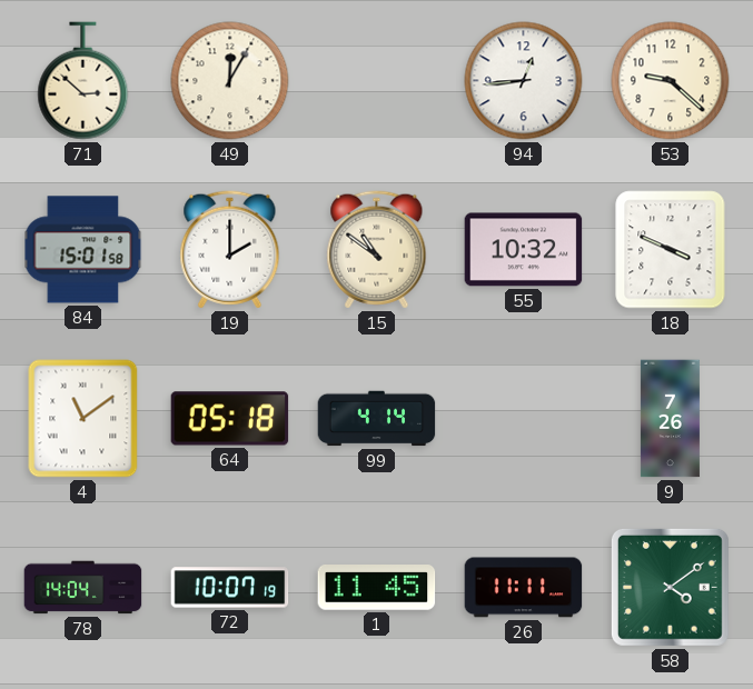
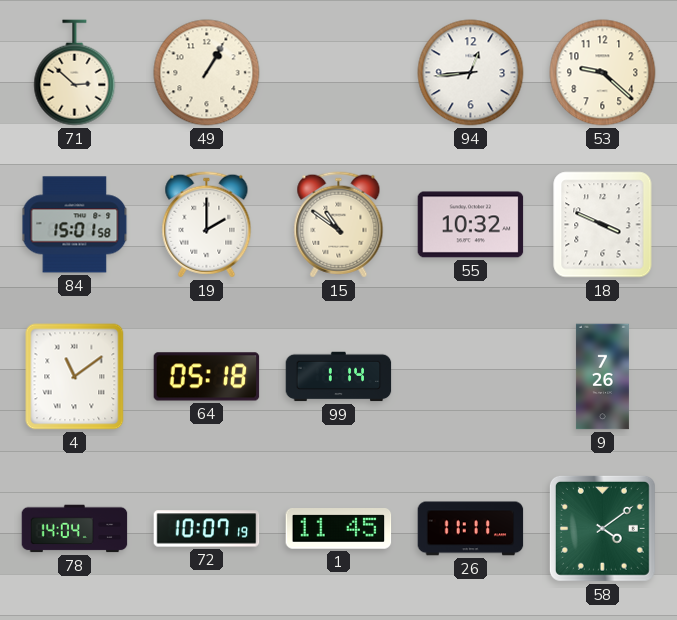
49: 12:05 -> 1:05 (207, 73)
99: 4:14 -> 1:14 (339, 377)
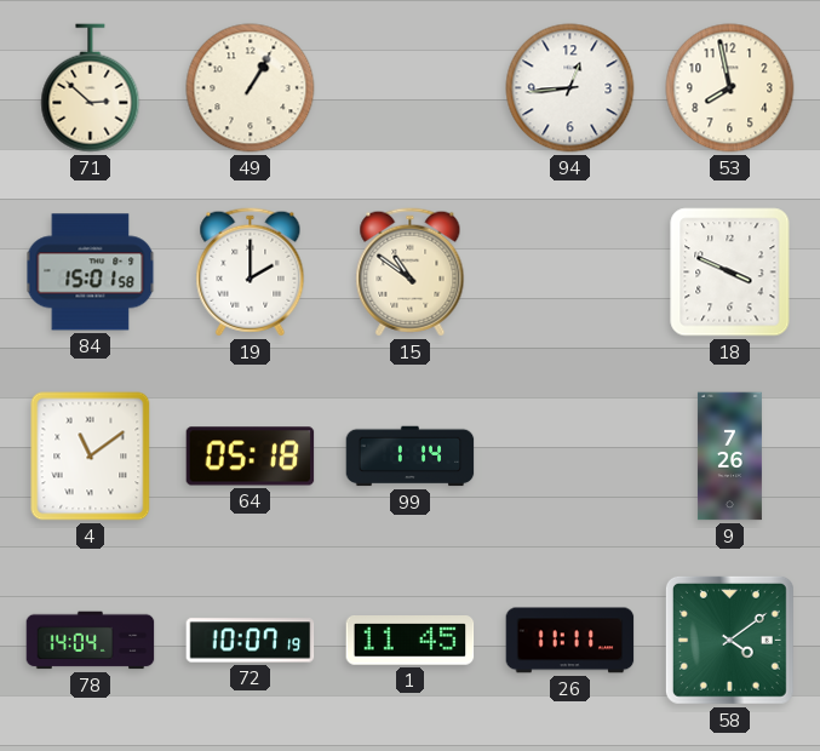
53: 9:22 -> 7:58 (730, 88)
55: 10:32 -> none (471, 225)
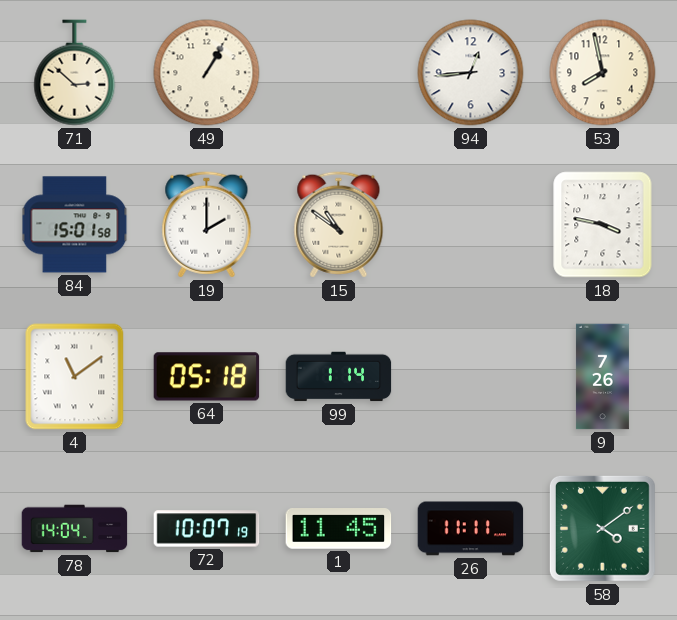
18: 3:49 -> 3:47 (603, 225)
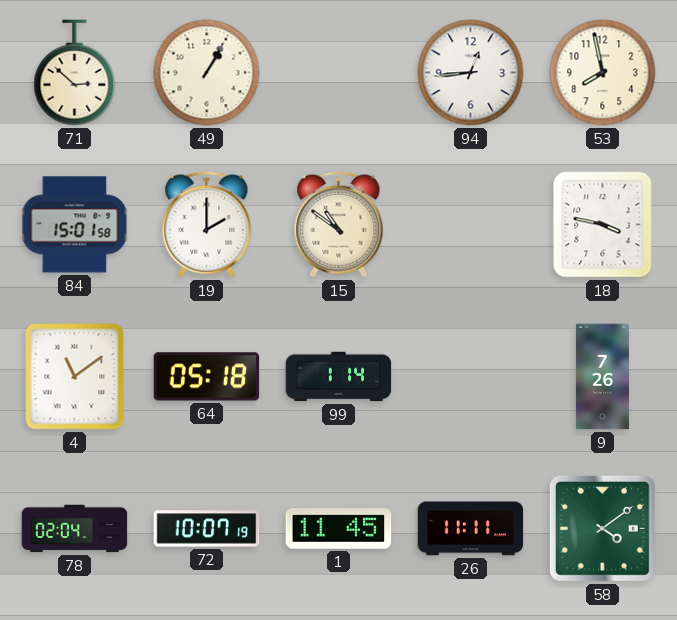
78: 14:04 -> 02:04 (75, 529)
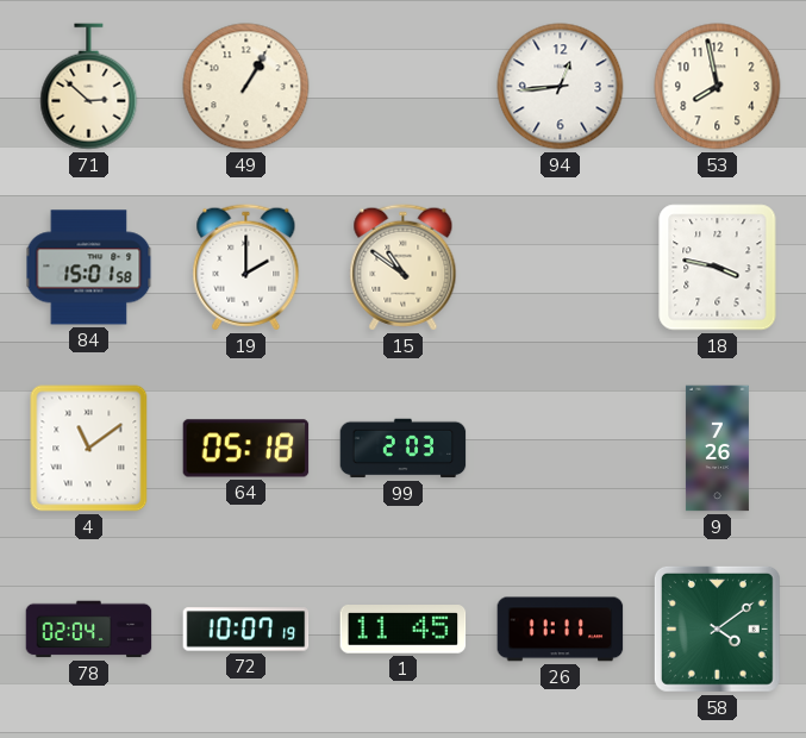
99: 1:14 -> 2:03 (404, 449)
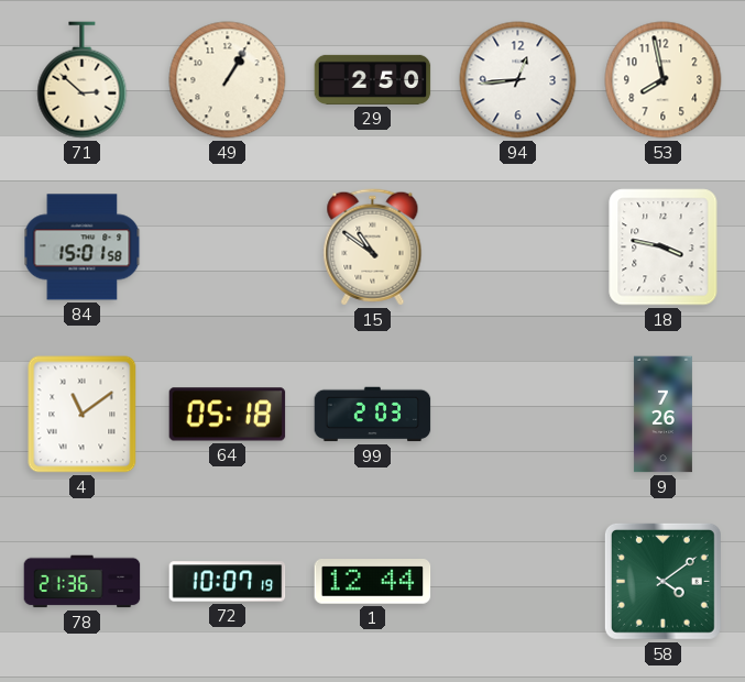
29: none -> 2:50 (373, 79)
19: 2:00 -> none (246, 268)
78: 02:04 -> 21:36 (83, 582)
1: 11:45 -> 12:44 (373, 582)
26: 11:11 -> none (561, 630)
